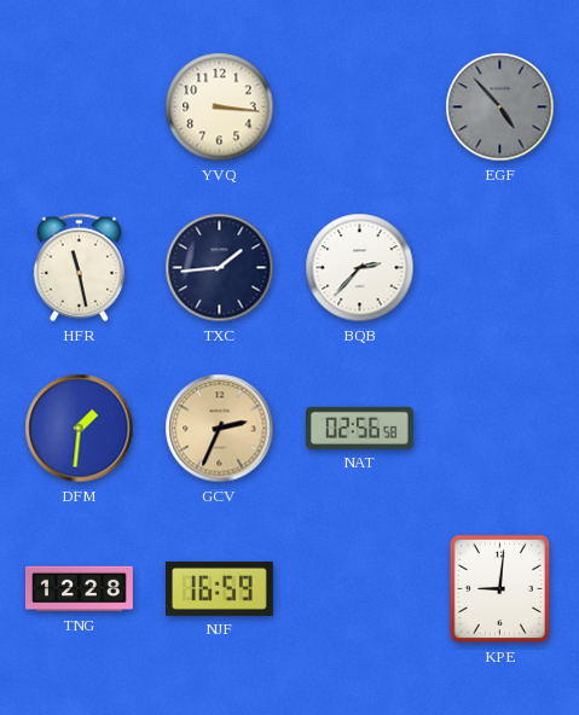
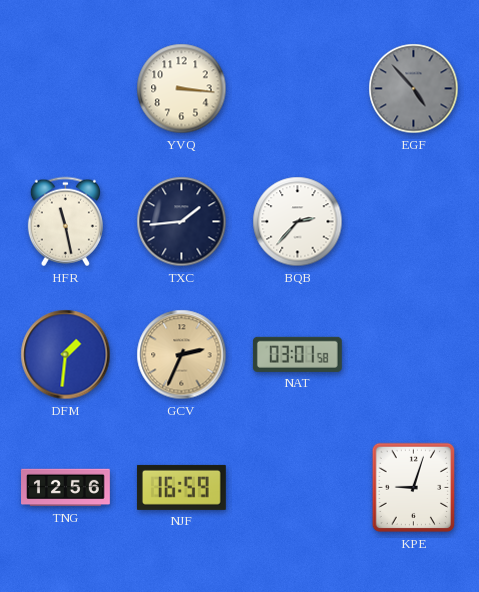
NAT: 02:56 -> 03:01 (297, 354)
TNG: 12:28 -> 12:56 (66, 488)
KPE: 9:01 -> 9:03 (414, 488)
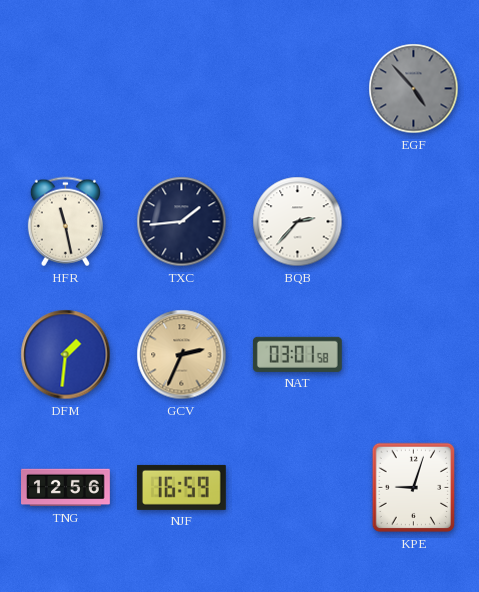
YVQ: 3:16 -> none (182, 89)
